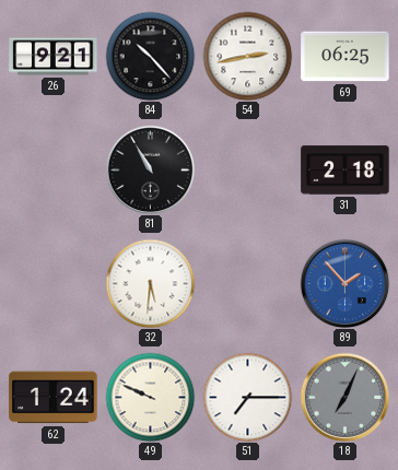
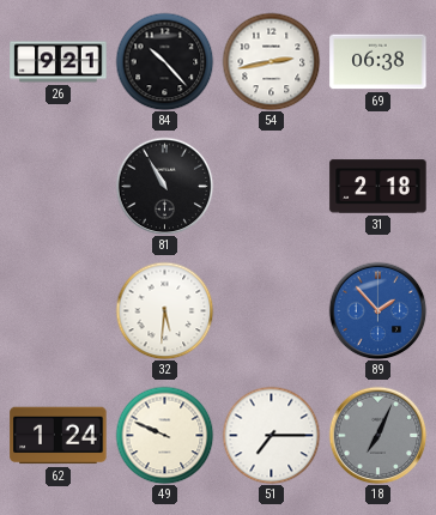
69: 06:25 -> 06:38 (379, 62)
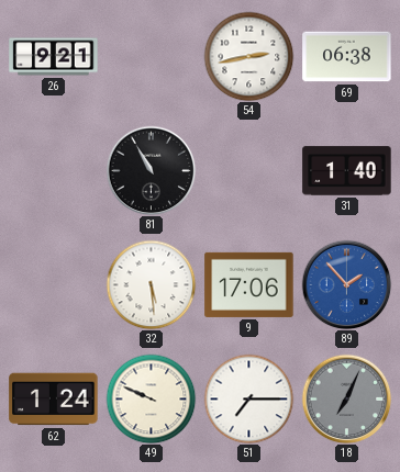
84: 10:23 -> none (164, 61)
31: 2:18 -> 1:40 (347, 171)
32: 5:31 -> 5:29 (151, 284)
9: none -> 17:06 (249, 284)
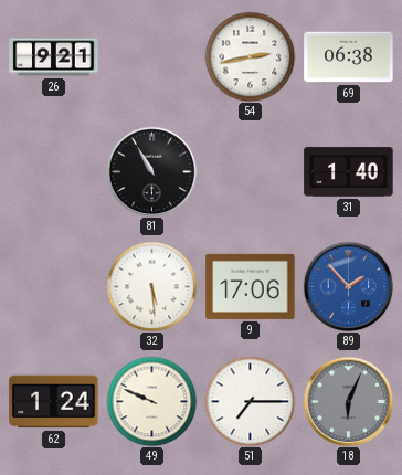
18: 7:04 -> 6:04 (348, 401)
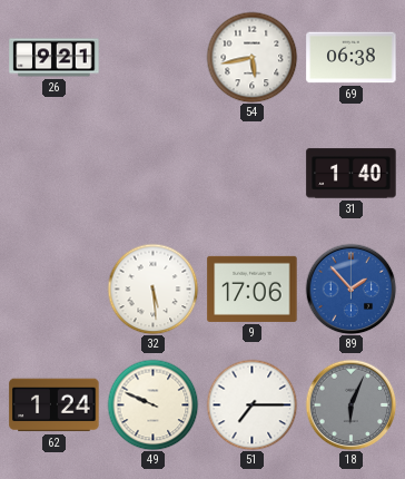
54: 2:43 -> 5:43 (251, 57)
81: 10:55 -> none (151, 171)
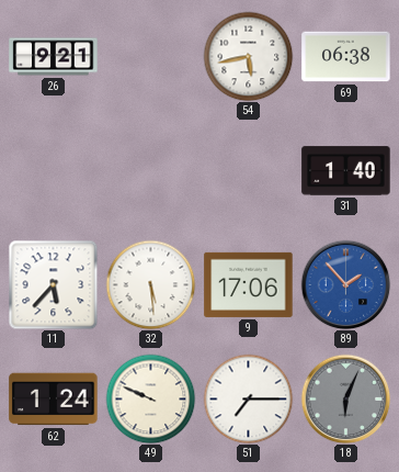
11: none -> 5:37 (53, 284)
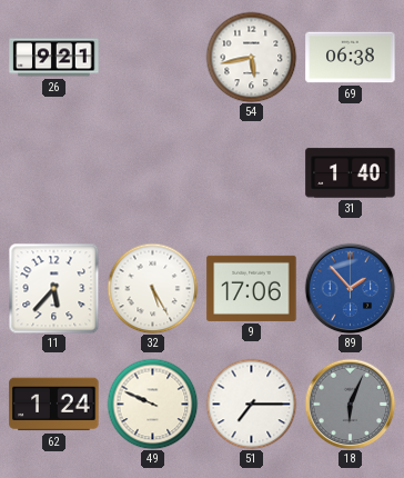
32: 5:29 -> 5:25 (152, 288)
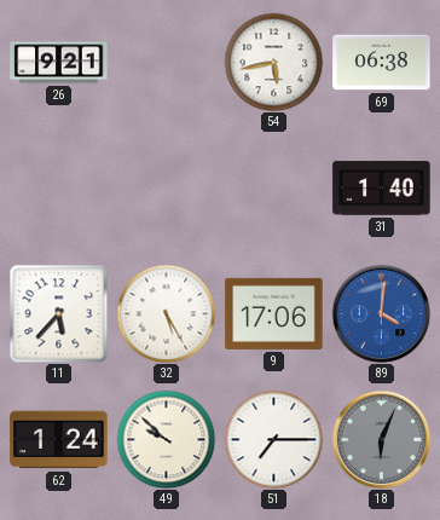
89: 1:53 -> 4:01 (381, 313)
49: 9:49 -> 9:52 (166, 439)
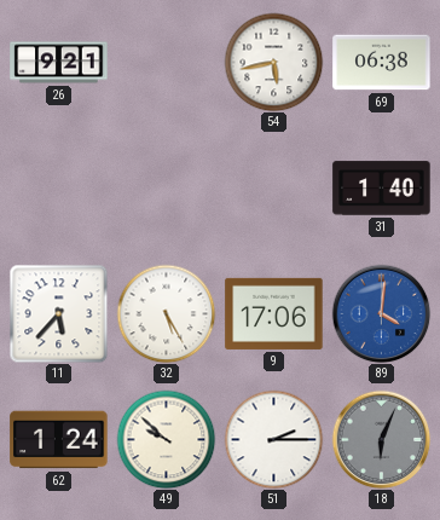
51: 7:15 -> 2:15 (273, 439)
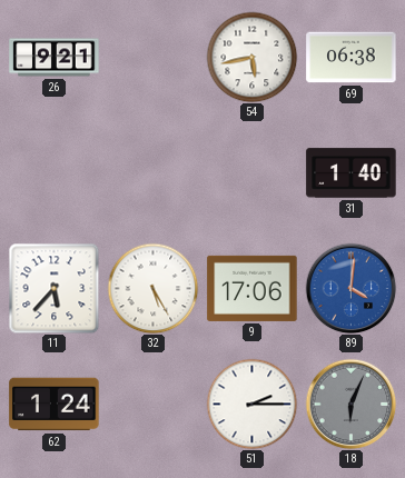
49: 9:52 -> none (166, 439)
